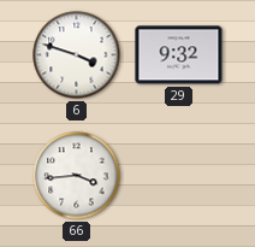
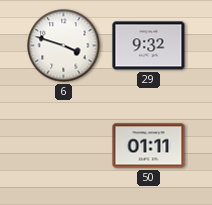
66: 3:44 -> none (77, 176)
50: none -> 01:11 (149, 146)
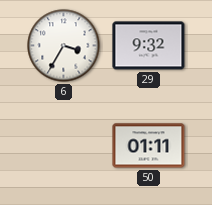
6: 3:48 -> 3:35 (64, 46)
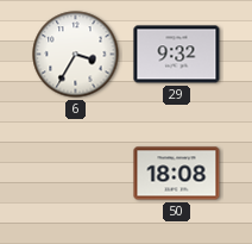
50: 01:11 -> 18:08 (177, 174)
